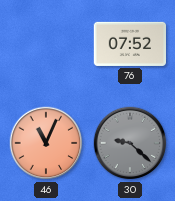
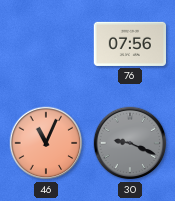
76: 07:52 -> 07:56 (129, 44)
30: 9:22 -> 9:19 (130, 143)
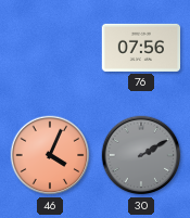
46: 11:04 -> 4:04 (50, 155)
30: 9:19 -> 2:10 (141, 155)
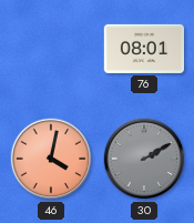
76: 07:56 -> 08:01 (143, 49)
46: 4:04 -> 4:02 (51, 159)
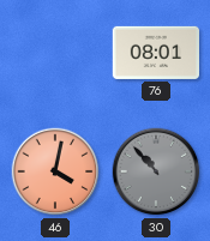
30: 2:10 -> 10:53 (156, 171)
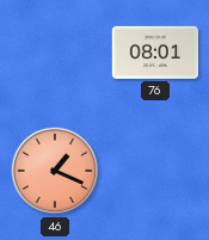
46: 4:02 -> 1:19 (55, 171)
30: 10:53 -> none (156, 171)
